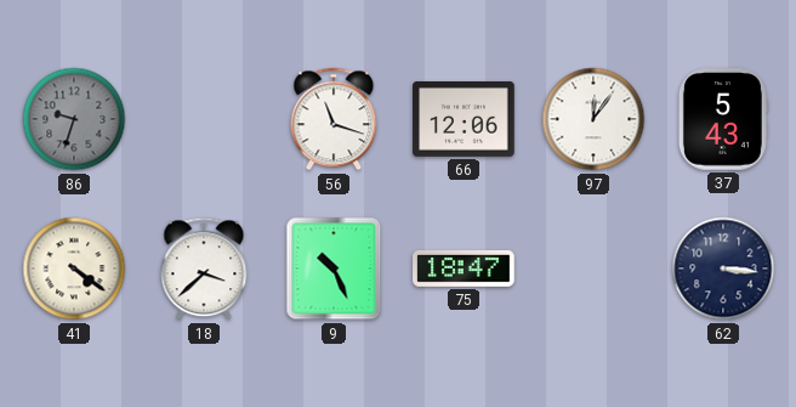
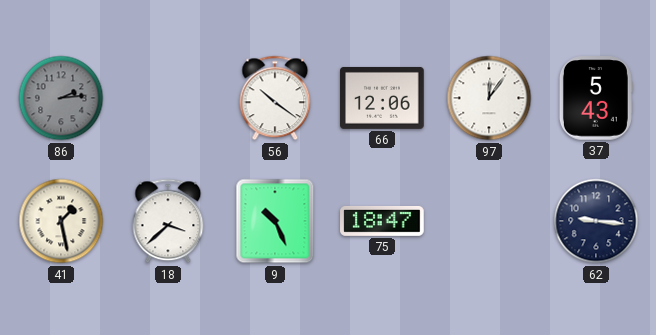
86: 9:33 -> 2:14 (61, 98)
56: 11:18 -> 10:21 (275, 98)
41: 4:21 -> 1:28 (61, 221)
62: 3:16 -> 9:16 (596, 221)
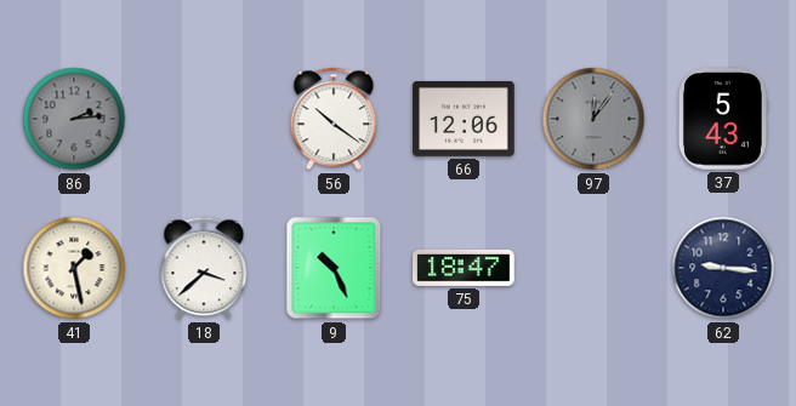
97 dial: white -> grey (593, 119)
